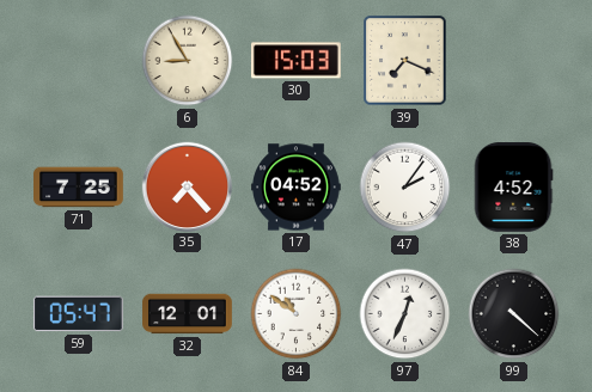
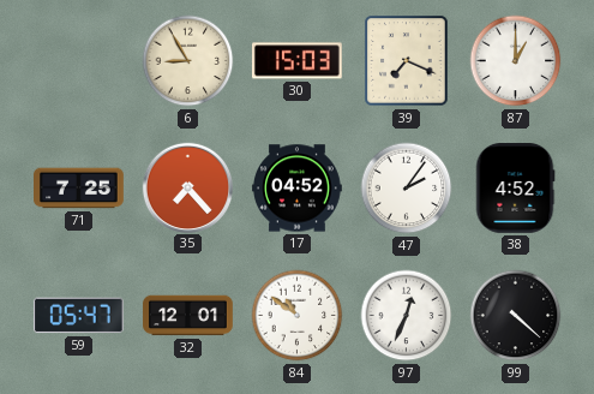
87: none -> 1:00 (516, 61)
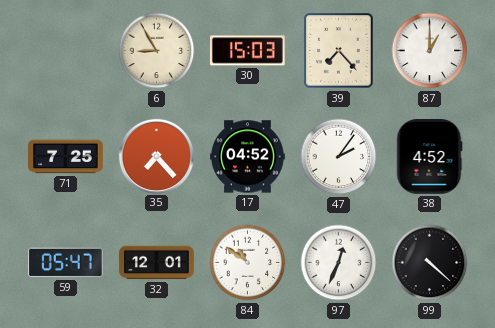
39: 7:19 -> 7:23 (339, 51)
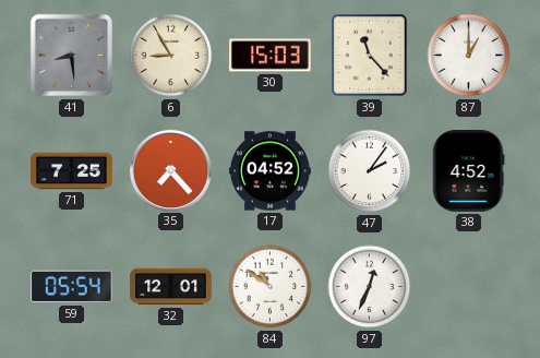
41: none -> 8:29 (72, 56)
39: 7:23 -> 11:23 (370, 56)
59: 05:47 -> 05:54 (71, 287)
99: 4:22 -> none (430, 263)
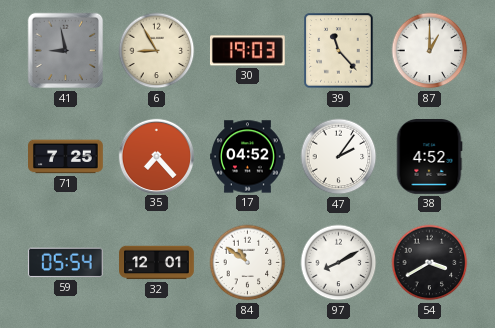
41: 8:29 -> 8:58 (66, 51)
30: 15:03 -> 19:03 (247, 51)
97: 12:34 -> 8:10 (339, 263)
54: none -> 3:40 (430, 263)
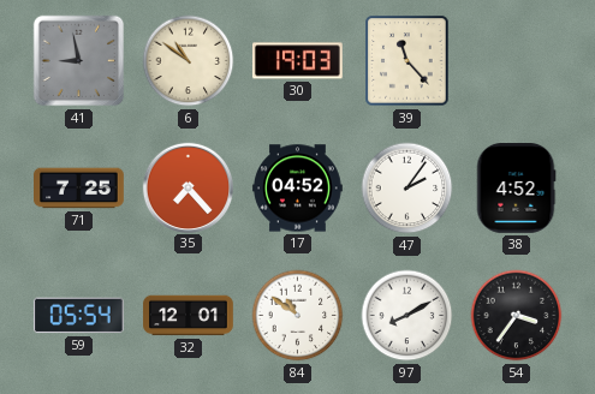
6: 8:55 -> 10:51 (189, 61)
87: 1:00 -> none (430, 51)
54: 3:40 -> 3:36 (517, 316)
